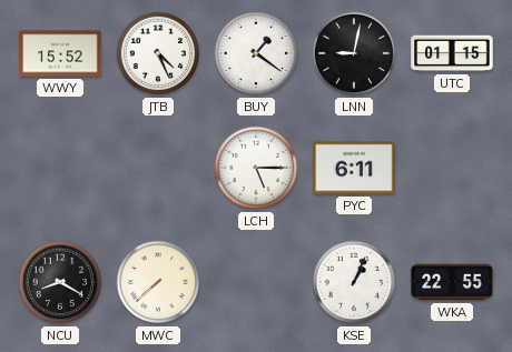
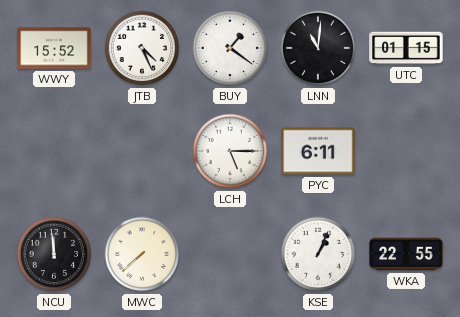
LNN: 9:02 -> 11:01 (318, 48)
NCU: 8:20 -> 11:59 (54, 254)
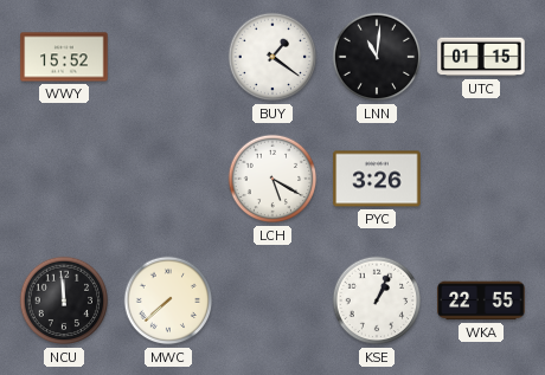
JTB: 4:26 -> none (142, 48)
LCH: 5:15 -> 5:20 (272, 179)
PYC: 6:11 -> 3:26 (377, 179)
